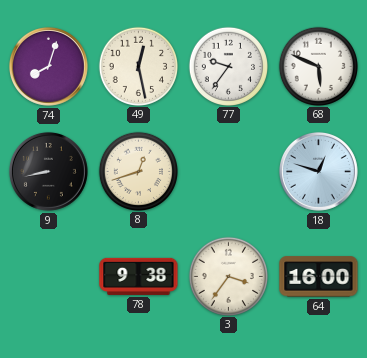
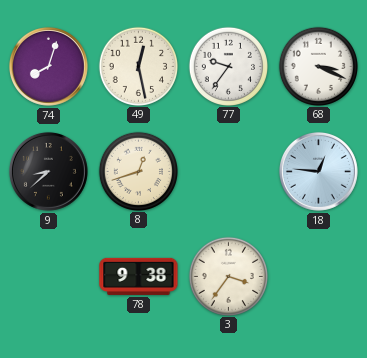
68: 5:49 -> 3:19 (318, 66)
9: 8:43 -> 8:38 (48, 171)
18: 12:48 -> 12:46 (318, 171)
64: 16:00 -> none (319, 277)
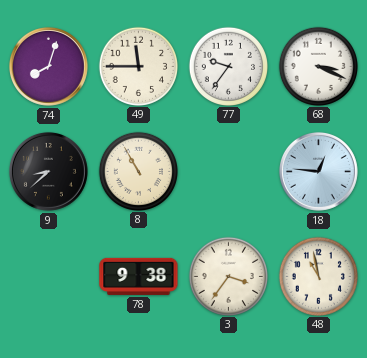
49: 12:28 -> 11:45 (138, 66)
8: 12:42 -> 10:55 (138, 171)
48: none -> 10:58 (318, 276)
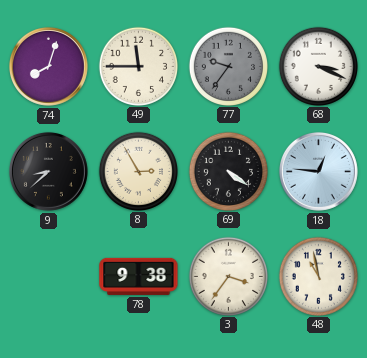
77 dial: white -> grey (228, 66)
8: 10:55 -> 2:55 (138, 171)
69: none -> 4:21 (228, 171)
